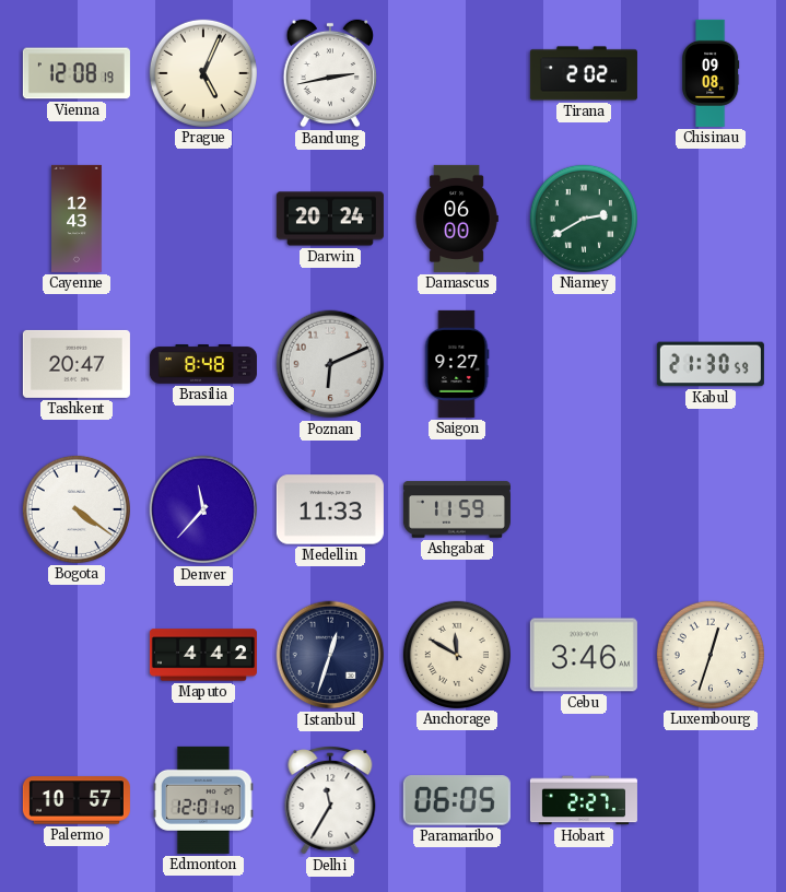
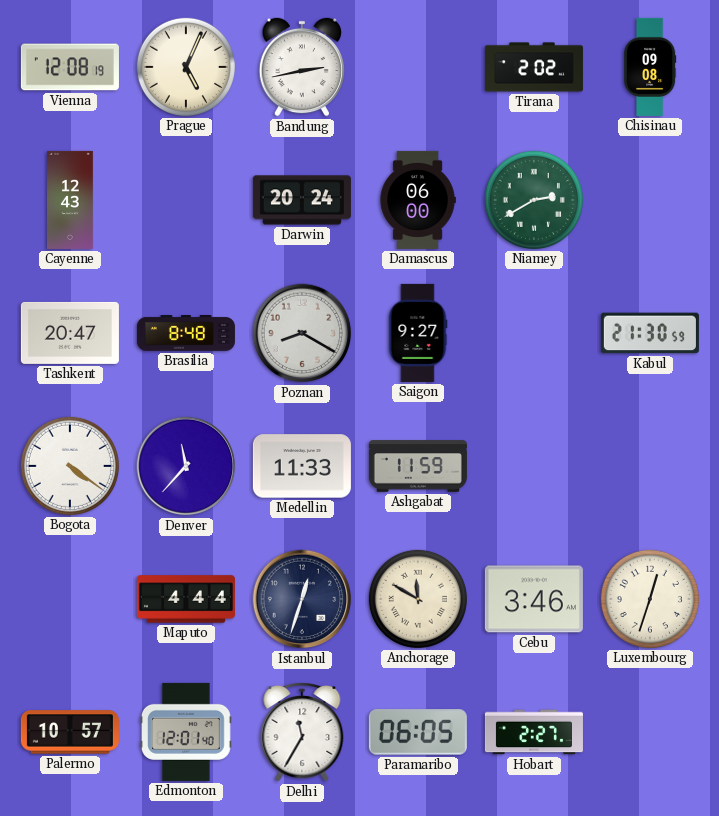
Poznan: 6:11 -> 8:20 (302, 333)
Maputo: 4:42 -> 4:44 (186, 599)
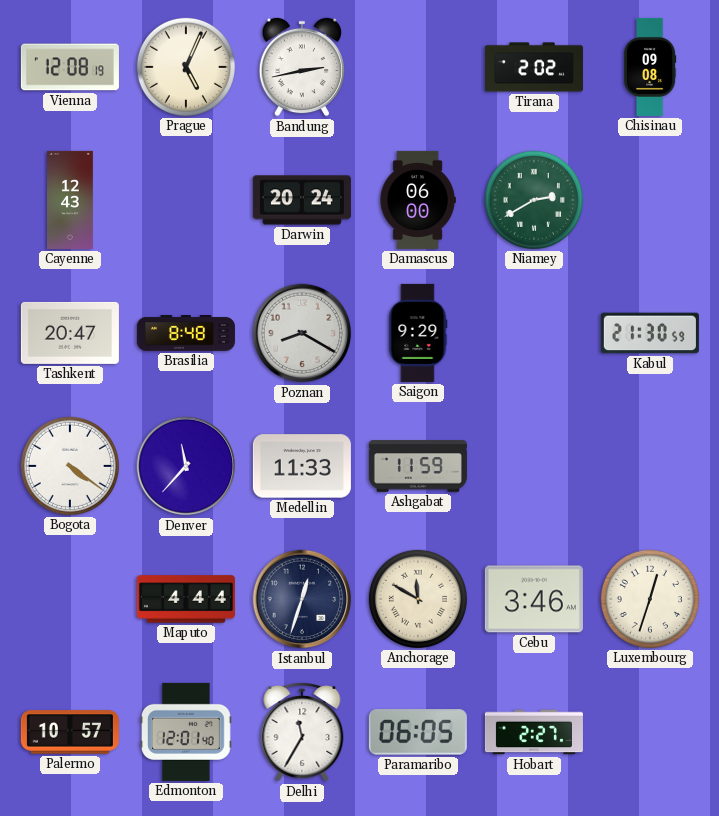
Saigon: 9:27 -> 9:29 (418, 333)
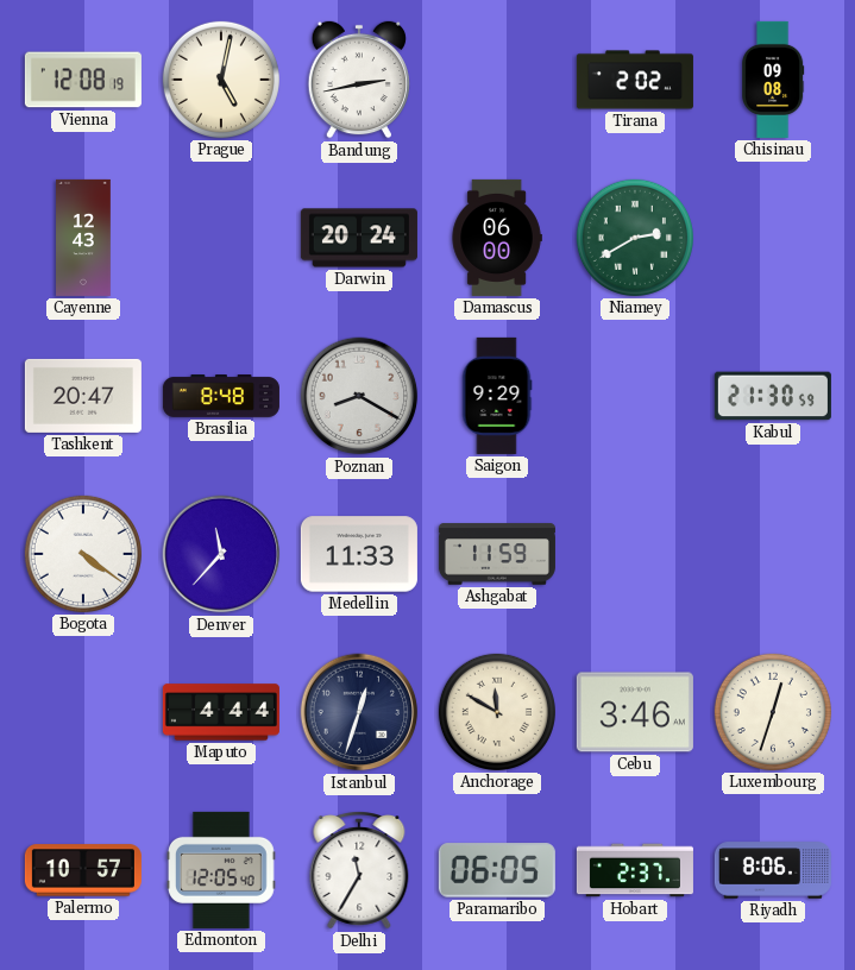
Prague: 5:04 -> 5:02 (221, 80)
Edmonton: 12:01 -> 12:05 (222, 870)
Hobart: 2:27 -> 2:37 (635, 870)
Riyadh: none -> 8:06 (773, 870)
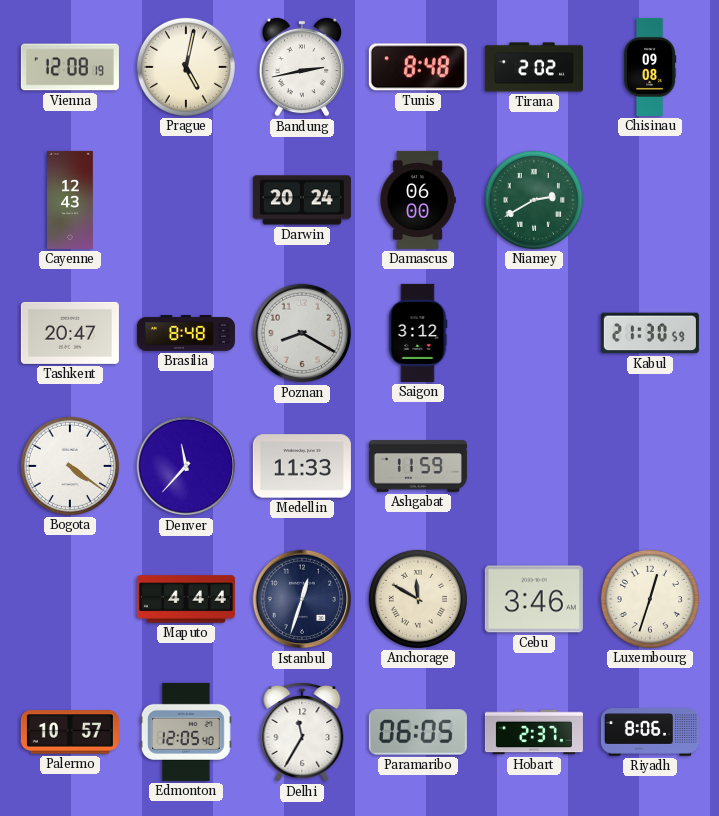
Tunis: none -> 8:48 (418, 67)
Saigon: 9:29 -> 3:12 (418, 333)
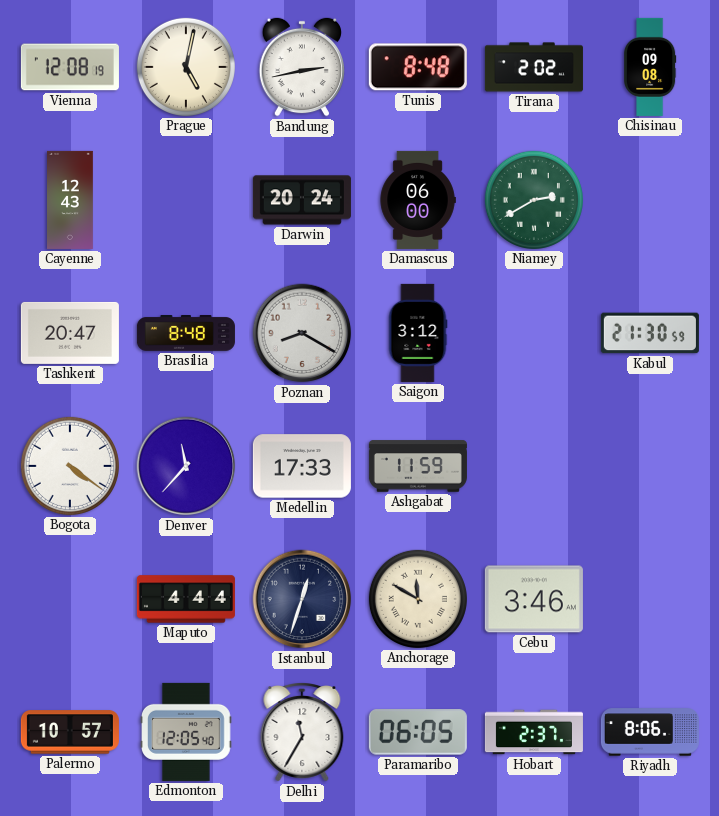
Medellin: 11:33 -> 17:33 (302, 466)
Luxembourg: 12:33 -> none (650, 599)
